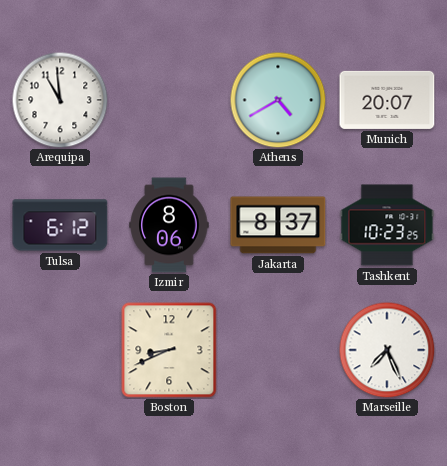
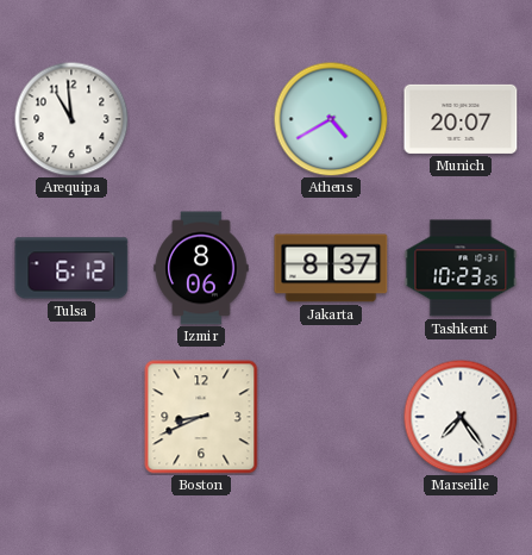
Marseille: 7:26 -> 7:24 (461, 417)
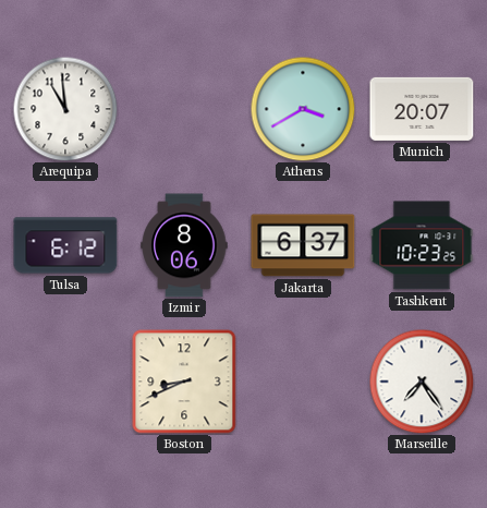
Athens: 4:40 -> 3:40 (303, 109)
Jakarta: 8:37 -> 6:37 (303, 245)
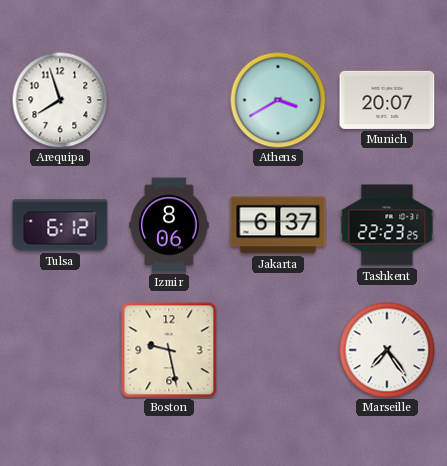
Arequipa: 10:59 -> 7:57 (60, 100)
Tashkent: 10:23 -> 22:23 (387, 225)
Boston: 8:41 -> 9:28 (169, 350)
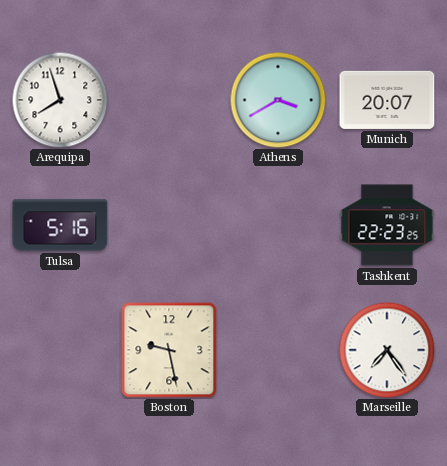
Tulsa: 6:12 -> 5:16 (60, 225)
Izmir: 8:06 -> none (169, 225)
Jakarta: 6:37 -> none (278, 225)
